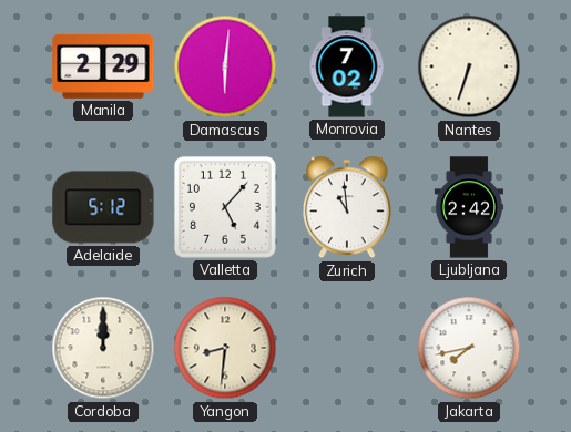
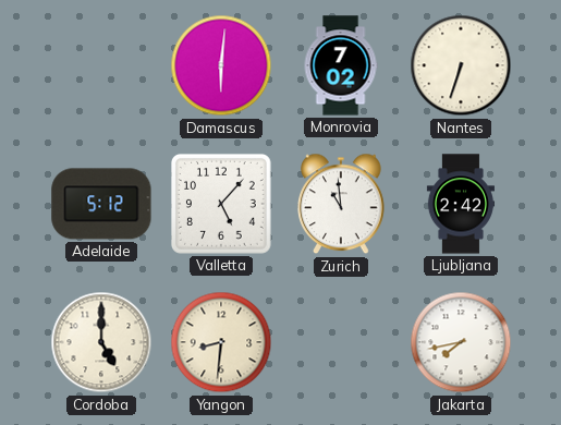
Manila: 2:29 -> none (103, 66)
Cordoba: 12:00 -> 5:00 (101, 342)
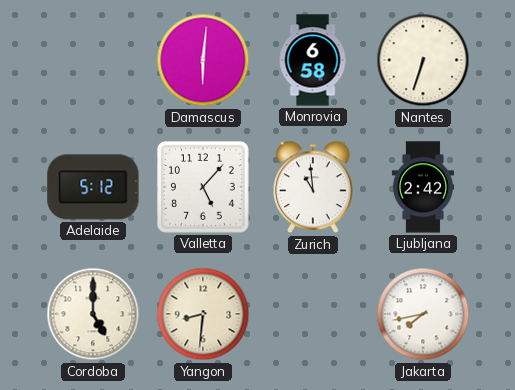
Monrovia: 7:02 -> 6:58 (313, 60)
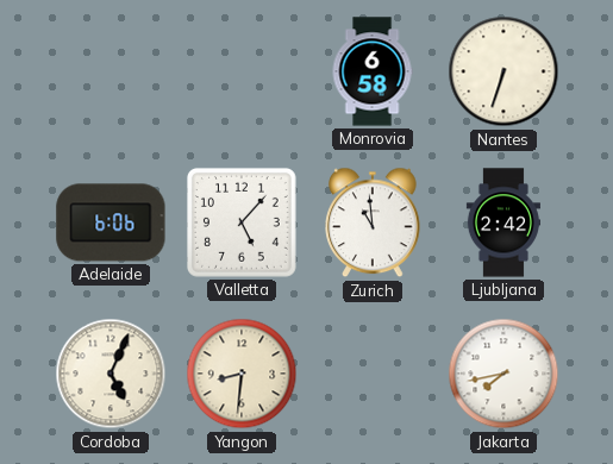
Damascus: 6:01 -> none (203, 60)
Adelaide: 5:12 -> 6:06 (111, 222)
Cordoba: 5:00 -> 5:04 (111, 374)
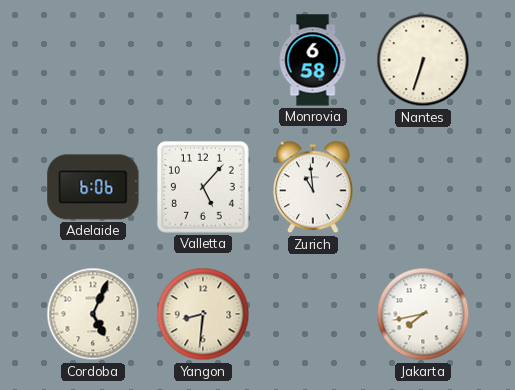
Ljubljana: 2:42 -> none (503, 222)
